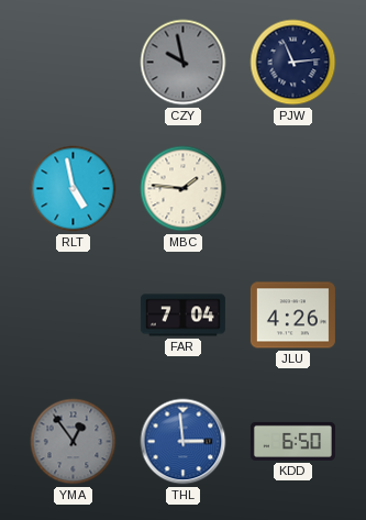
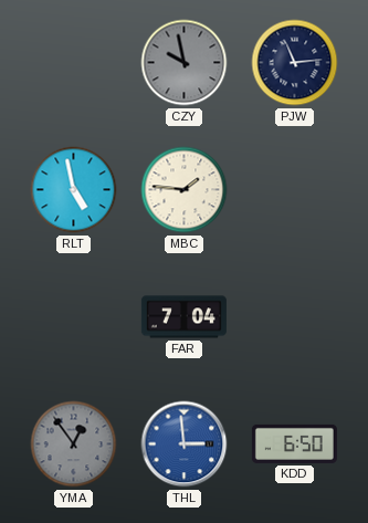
JLU: 4:26 -> none (292, 316)
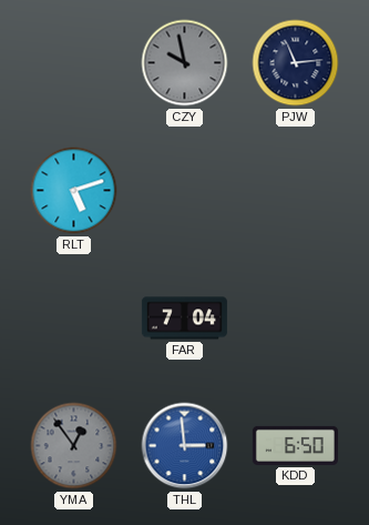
RLT: 4:58 -> 5:12 (74, 191)
MBC: 1:46 -> none (185, 190)
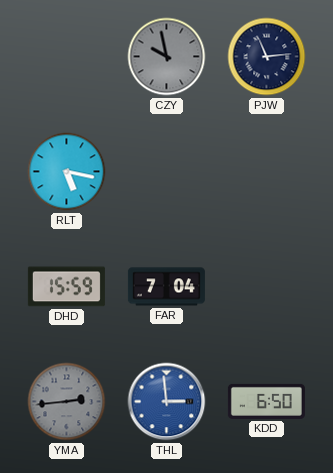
RLT: 5:12 -> 5:17 (67, 172)
DHD: none -> 15:59 (66, 287)
YMA: 12:54 -> 2:44 (67, 402)
